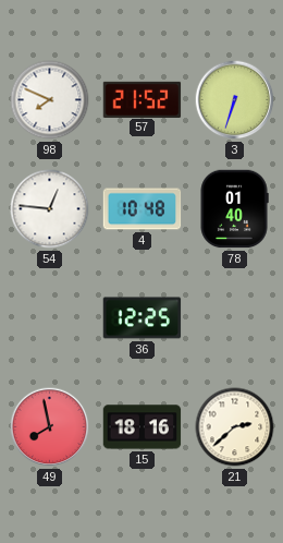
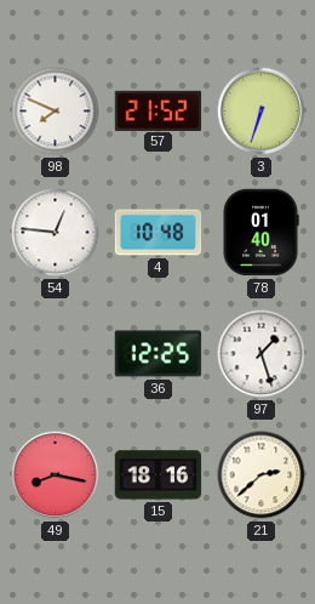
97: none -> 1:27 (262, 354)
49: 7:58 -> 8:17 (56, 475)
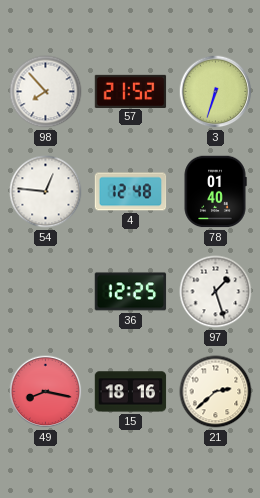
98: 7:49 -> 7:53 (46, 92)
4: 10:48 -> 12:48 (131, 192)
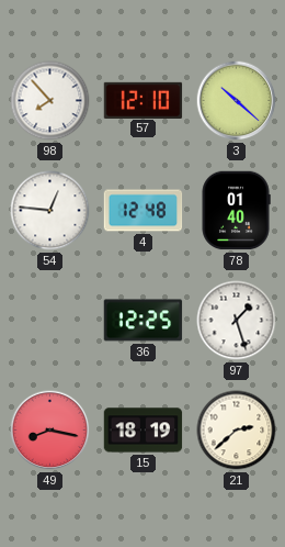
57: 21:52 -> 12:10 (144, 100)
3: 6:33 -> 10:22 (237, 101)
15: 18:16 -> 18:19 (144, 431)
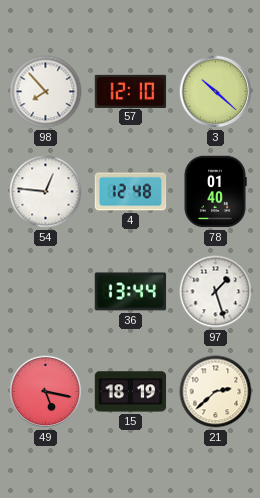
36: 12:25 -> 13:44 (131, 292)
49: 8:17 -> 5:17 (46, 392)
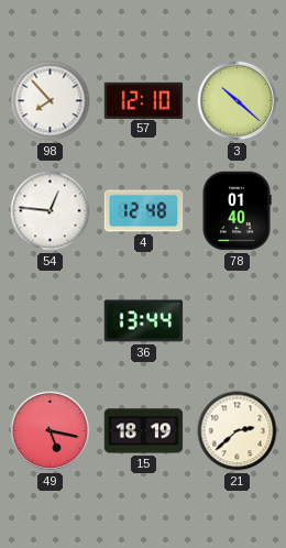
97: 1:27 -> none (216, 292)
